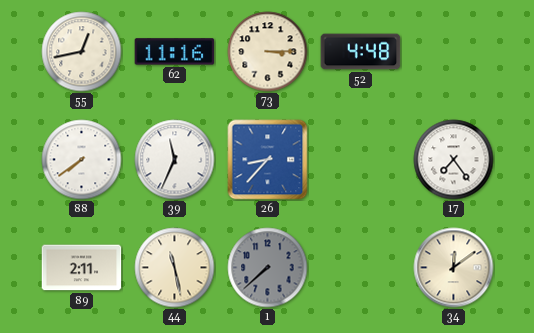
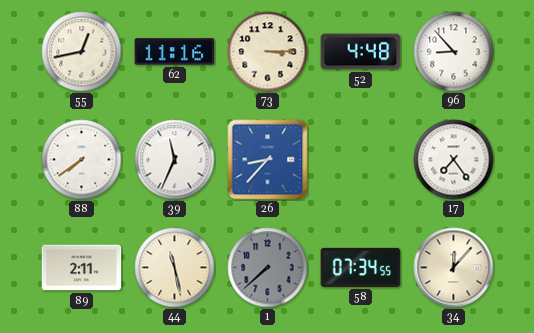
96: none -> 8:53 (454, 52)
58: none -> 07:34 (361, 267)
34: 12:09 -> 12:07 (454, 268)
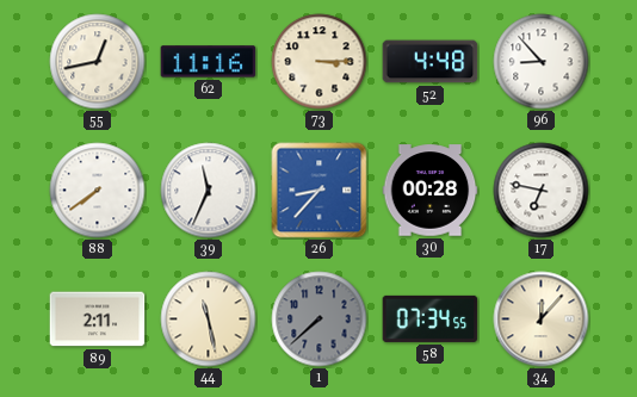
30: none -> 00:28 (431, 191)
17: 7:24 -> 6:47 (542, 191)
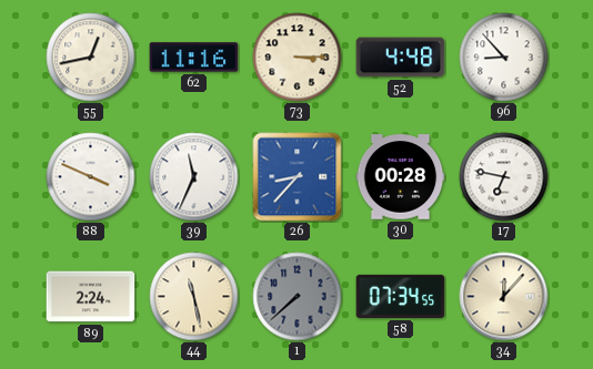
88: 7:39 -> 3:49 (91, 177)
89: 2:11 -> 2:24 (91, 297)
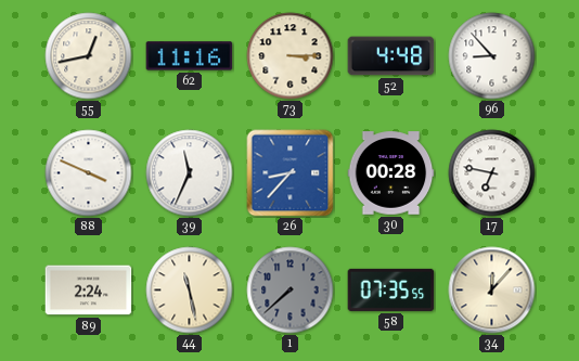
58: 07:34 -> 07:35 (391, 289)
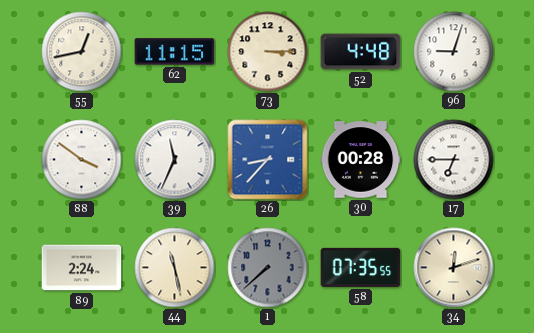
62: 11:16 -> 11:15 (175, 52)
96: 8:53 -> 9:03 (454, 52)
88: 3:49 -> 3:51 (82, 160)
17: 6:47 -> 6:45 (454, 160)
34: 12:07 -> 12:12 (454, 268)
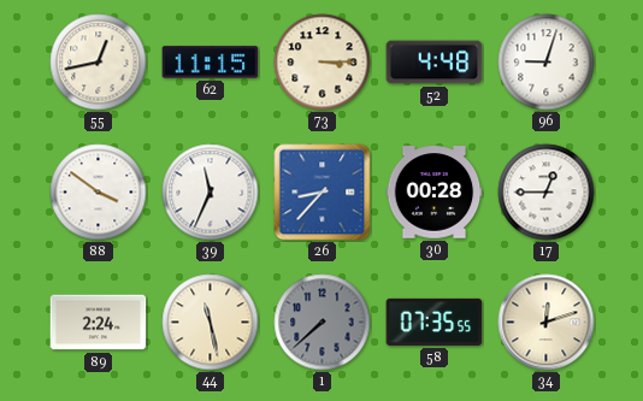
17: 6:45 -> 12:45 (547, 193)
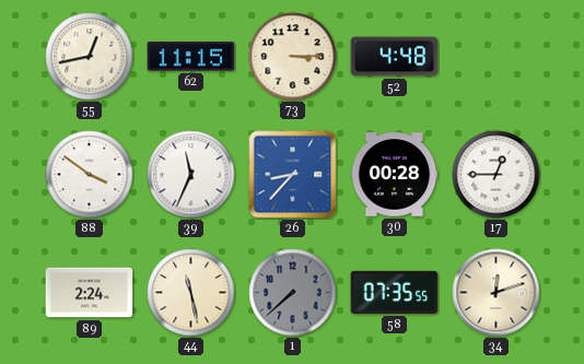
96: 9:03 -> none (547, 63)
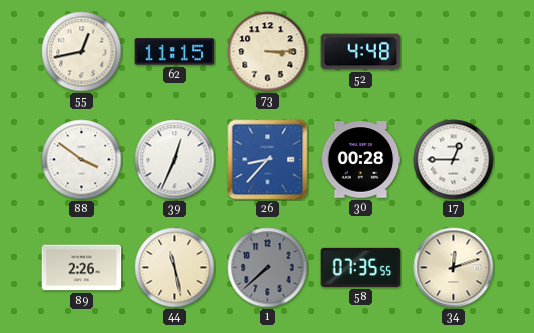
39: 11:34 -> 12:34 (175, 160)
89: 2:24 -> 2:26 (82, 268)
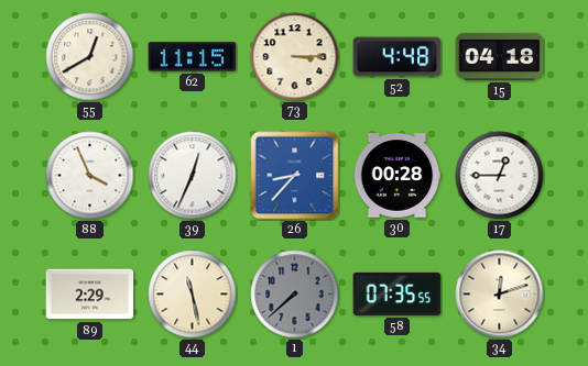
55: 12:43 -> 12:40 (90, 57)
15: none -> 04:18 (500, 56)
88: 3:51 -> 3:56 (90, 176)
89: 2:26 -> 2:29 (90, 295)
